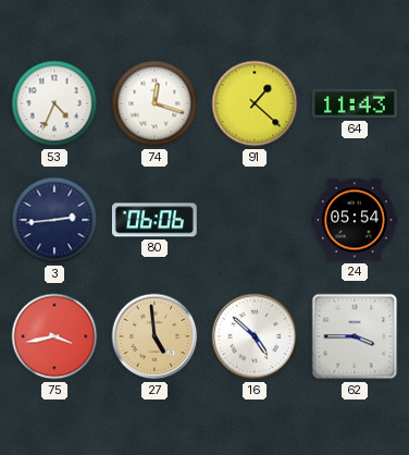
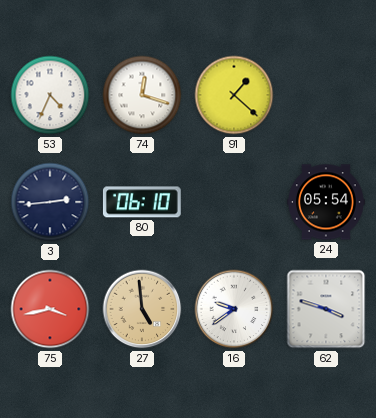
64: 11:43 -> none (356, 103)
80: 06:06 -> 06:10 (142, 202)
16: 4:52 -> 9:39 (234, 309)
62: 3:45 -> 3:48 (326, 309)
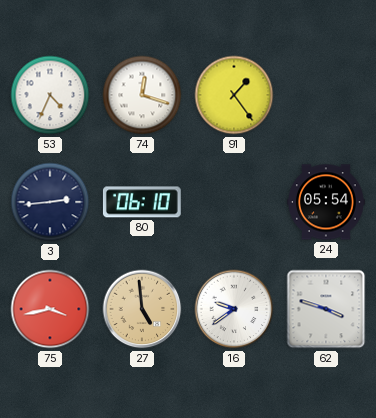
91: 1:22 -> 1:24 (234, 95)
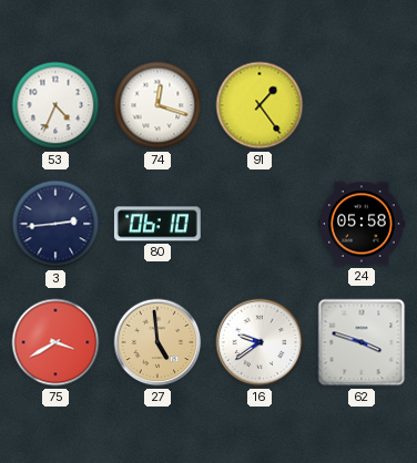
24: 05:54 -> 05:58 (363, 224)
75: 3:43 -> 3:40 (55, 342)
